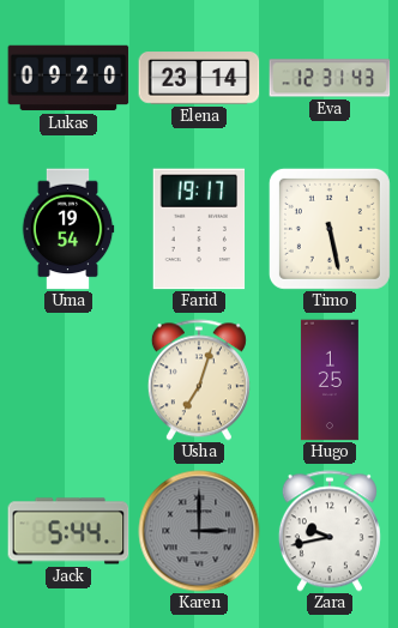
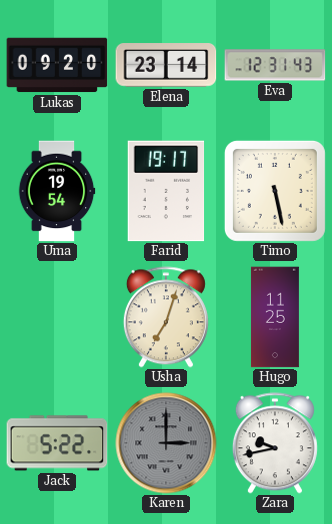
Hugo: 1:25 -> 11:25 (275, 317)
Jack: 5:44 -> 5:22 (57, 443)
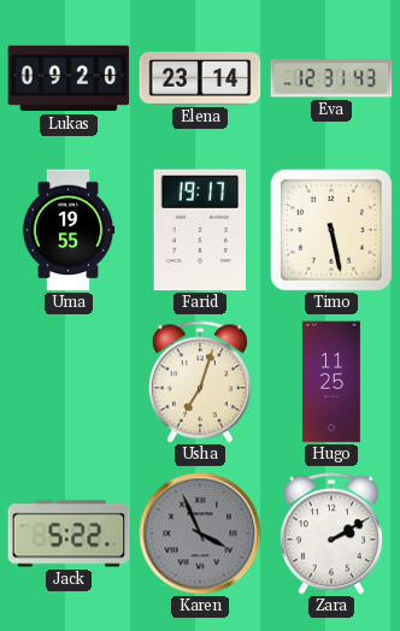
Uma: 19:54 -> 19:55 (69, 230)
Karen: 3:00 -> 3:56 (200, 533)
Zara: 9:43 -> 2:10 (331, 533)
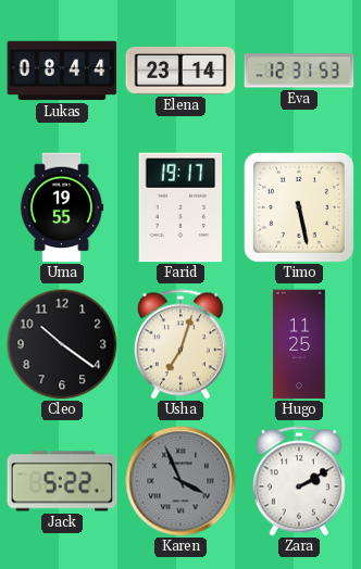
Lukas: 09:20 -> 08:44 (62, 71)
Eva: 12:31:43 -> 12:31:53 (299, 71)
Cleo: none -> 10:21 (62, 344)
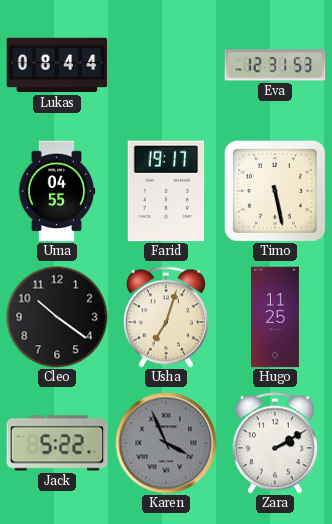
Elena: 23:14 -> none (180, 71)
Uma: 19:55 -> 04:55 (57, 191)
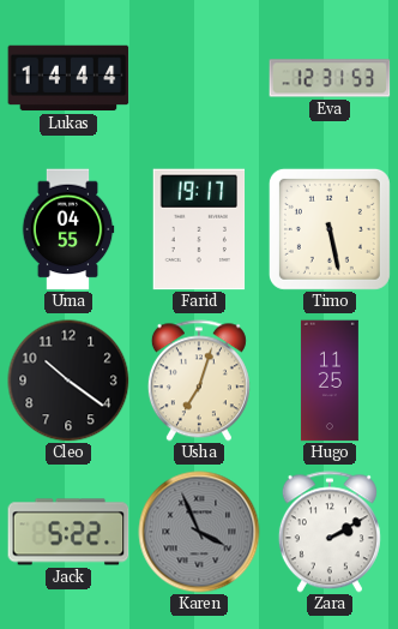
Lukas: 08:44 -> 14:44 (68, 78)
